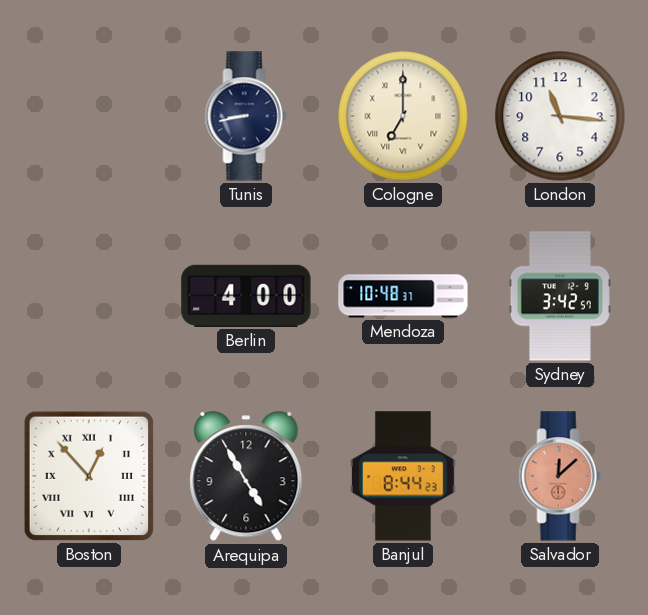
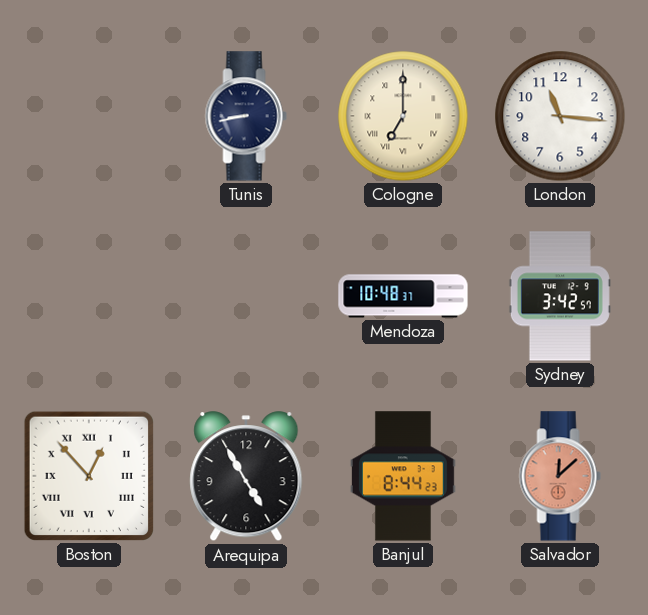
Berlin: 4:00 -> none (246, 296)
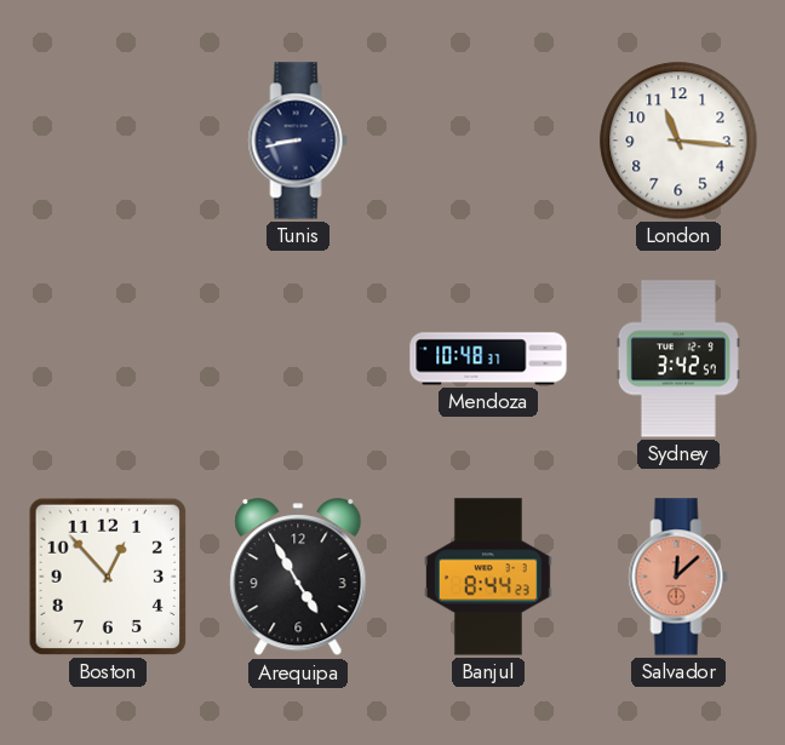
Cologne: 7:00 -> none (403, 116)
Boston numerals: Roman -> Arabic (108, 577)
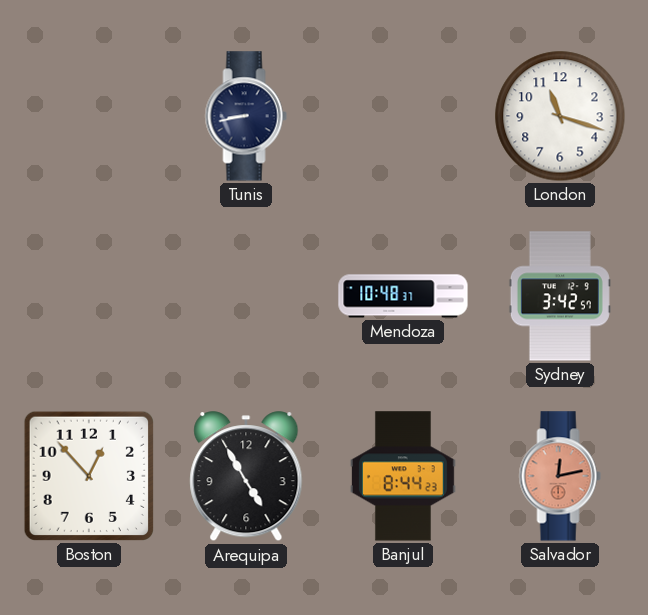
London: 11:16 -> 11:18 (560, 116)
Salvador: 12:08 -> 12:13 (560, 476)
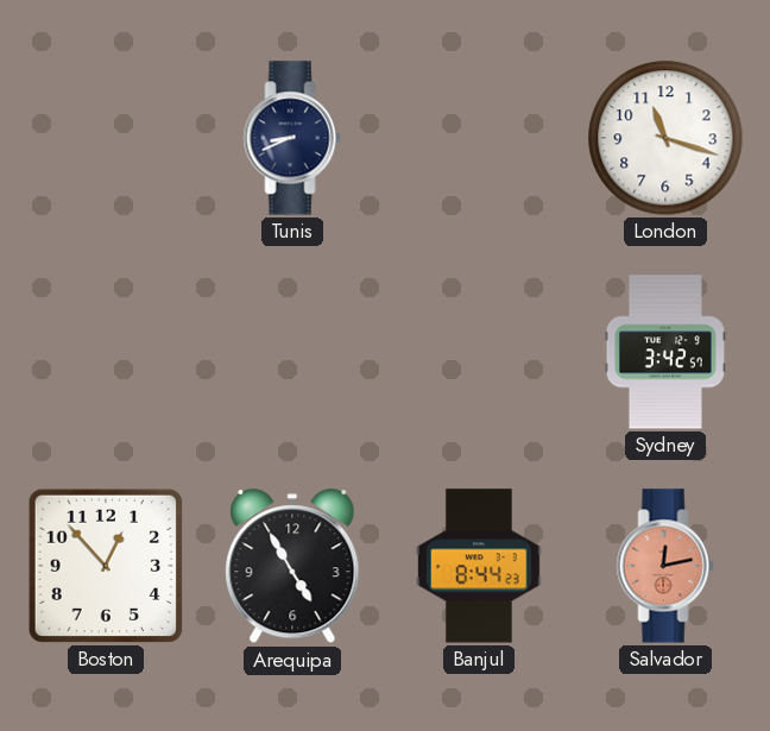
Tunis: 8:43 -> 8:41 (292, 138)
Mendoza: 10:48 -> none (403, 296)
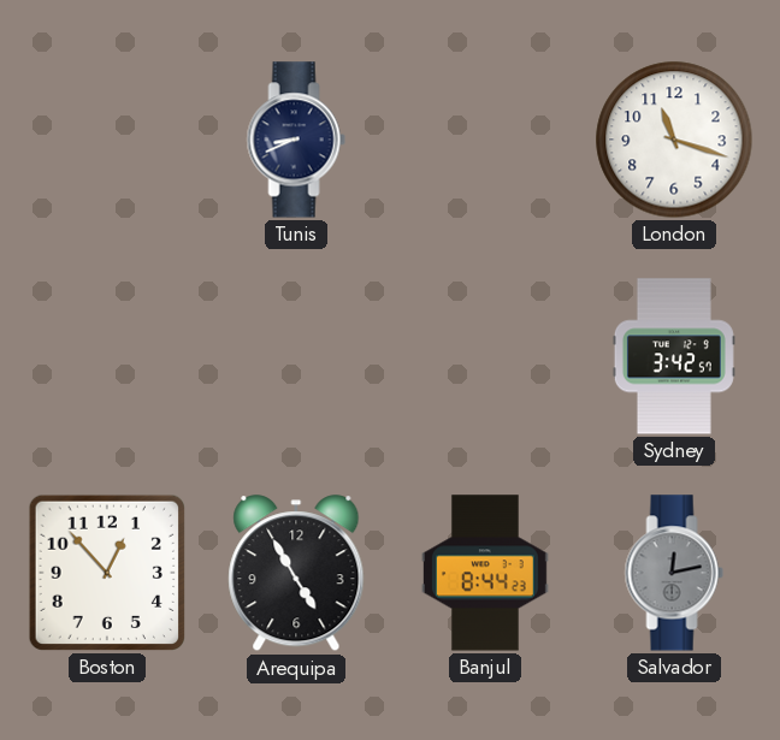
Salvador dial: salmon -> grey (674, 573)
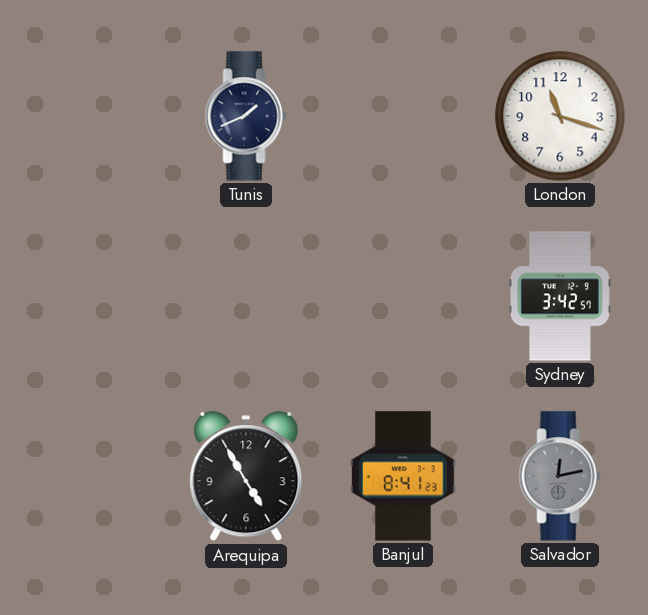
Tunis: 8:41 -> 1:41 (246, 116)
Boston: 12:53 -> none (107, 573)
Banjul: 8:44 -> 8:41 (403, 476)
